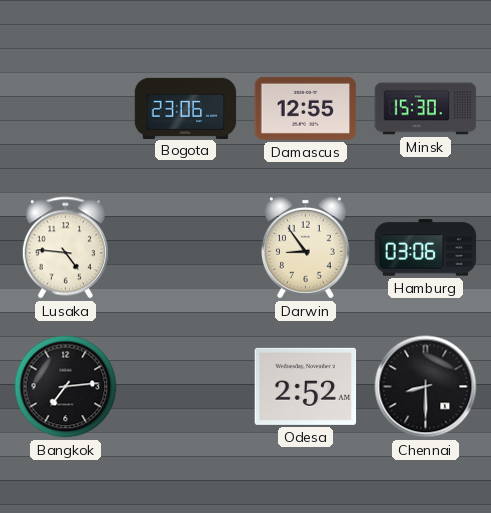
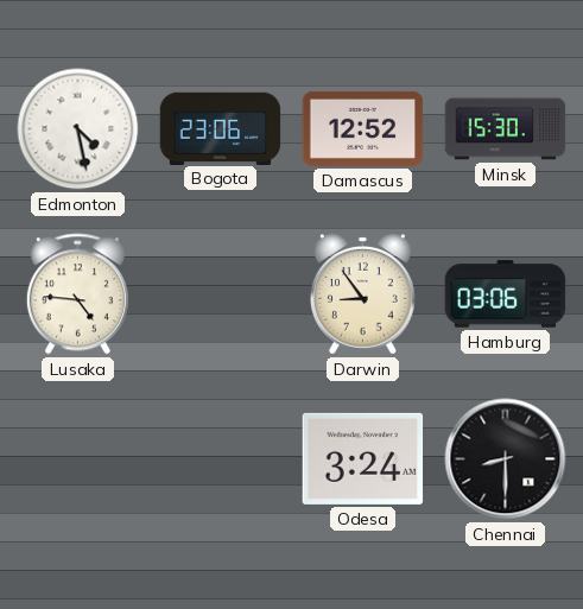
Edmonton: none -> 4:28 (78, 129)
Damascus: 12:55 -> 12:52 (363, 128)
Bangkok: 7:14 -> none (66, 387)
Odesa: 2:52 -> 3:24 (363, 458)
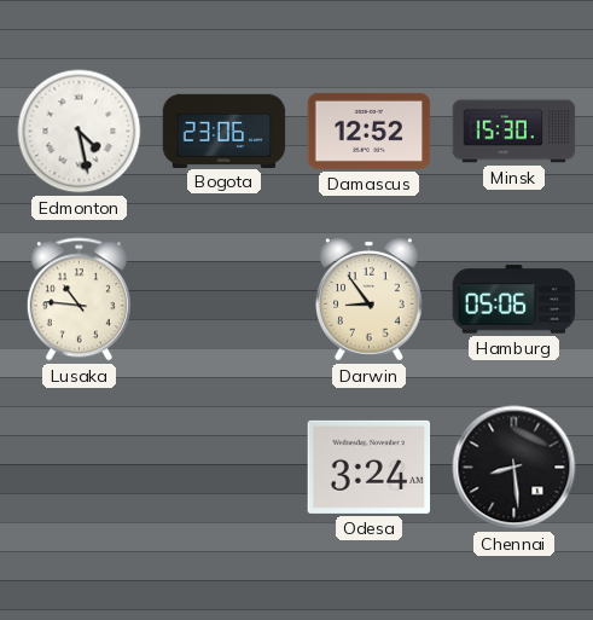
Lusaka: 4:46 -> 10:46 (79, 300)
Hamburg: 03:06 -> 05:06 (514, 300)
Chennai: 8:30 -> 8:29 (514, 468)
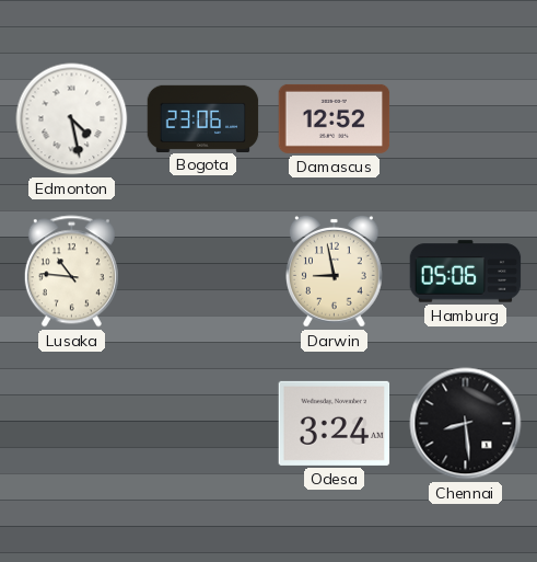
Minsk: 15:30 -> none (514, 132)
Darwin: 8:54 -> 8:58 (334, 271)
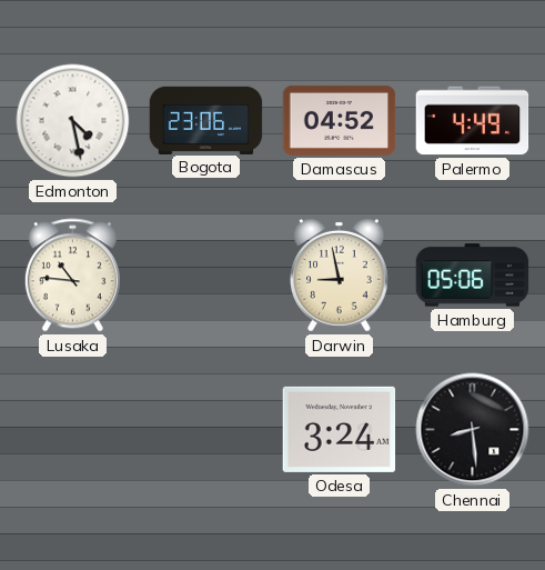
Damascus: 12:52 -> 04:52 (340, 120)
Palermo: none -> 4:49 (473, 121)
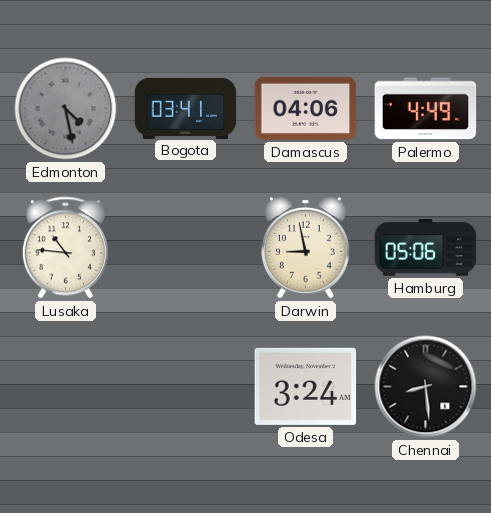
Edmonton dial: white -> grey (66, 109)
Bogota: 23:06 -> 03:41 (186, 108)
Damascus: 04:52 -> 04:06 (306, 108)
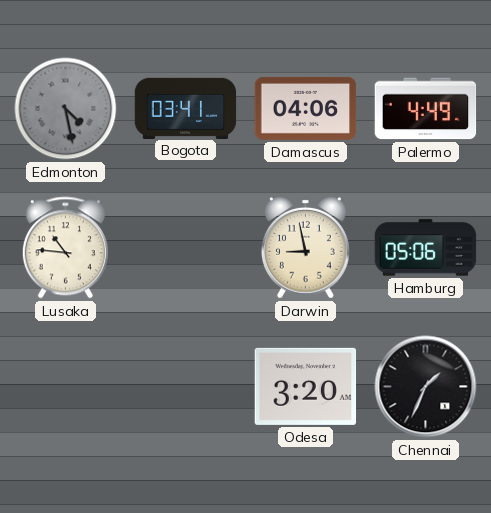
Odesa: 3:24 -> 3:20 (306, 386)
Chennai: 8:29 -> 1:34 (426, 387)
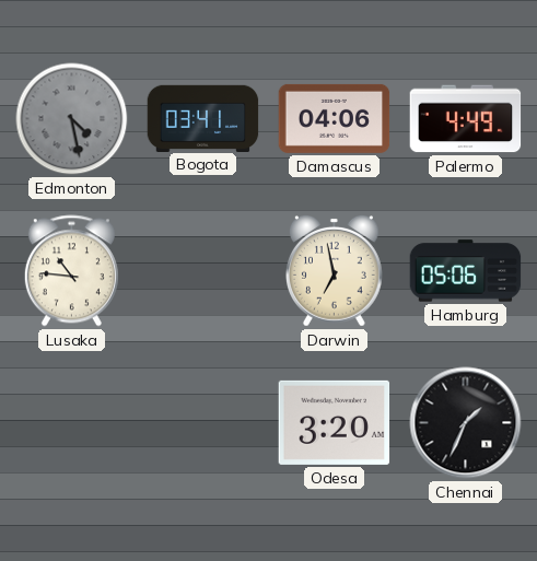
Darwin: 8:58 -> 6:58 (334, 270)
